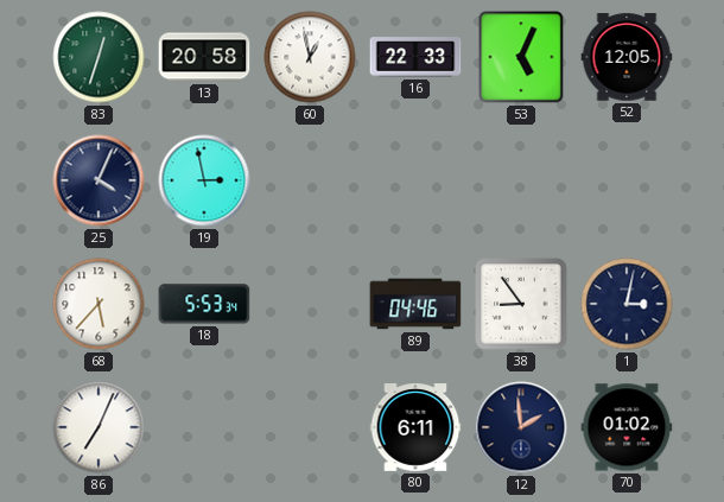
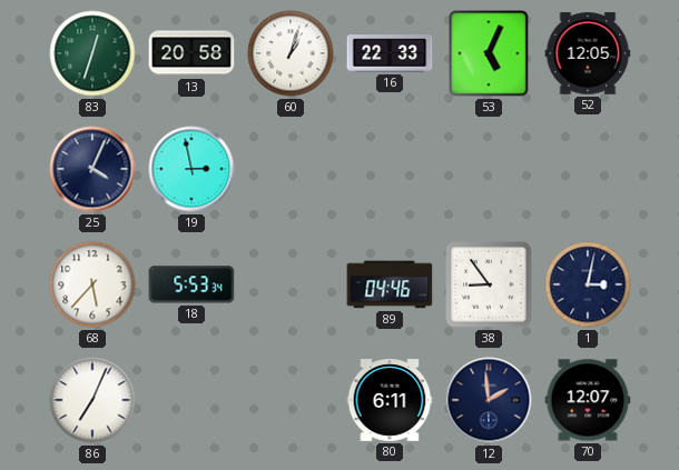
60: 12:58 -> 1:03 (291, 53)
70: 01:02 -> 12:07 (588, 400)
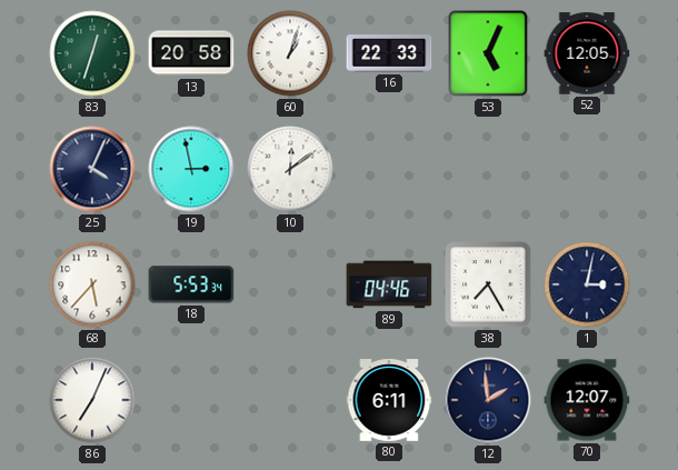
10: none -> 12:09 (290, 169)
38: 8:54 -> 7:25 (488, 284)
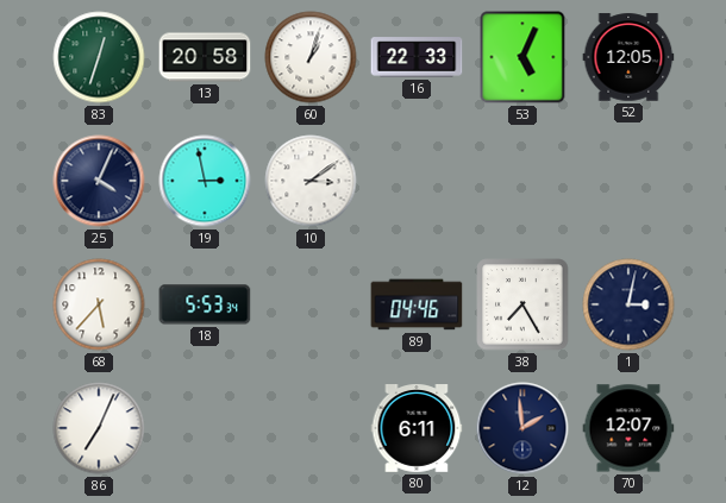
10: 12:09 -> 3:09 (311, 181)
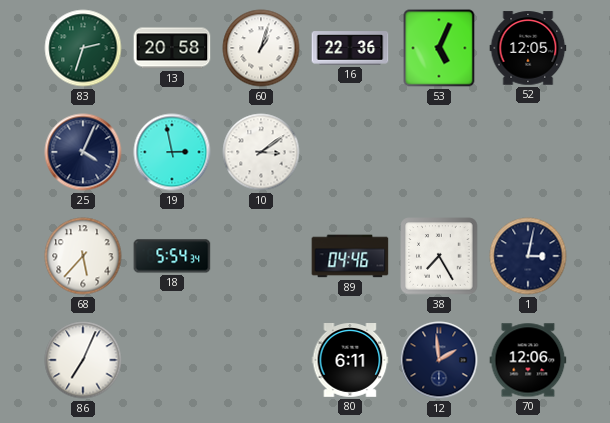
83: 12:33 -> 2:33 (83, 48)
16: 22:33 -> 22:36 (350, 48)
18: 5:53 -> 5:54 (172, 256)
70: 12:07 -> 12:06 (528, 360)
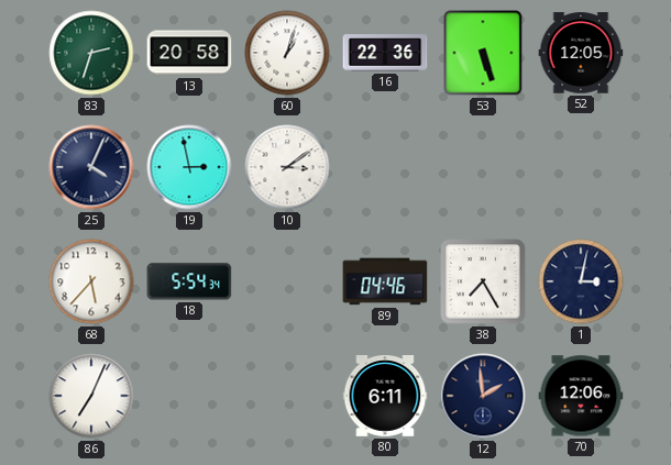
53: 5:04 -> 5:27 (483, 53)
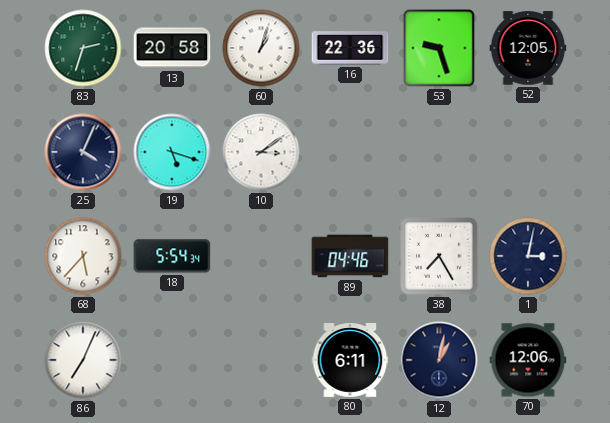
53: 5:27 -> 9:27 (439, 48)
19: 2:58 -> 5:18 (172, 152)
12: 1:59 -> 1:02 (439, 360)
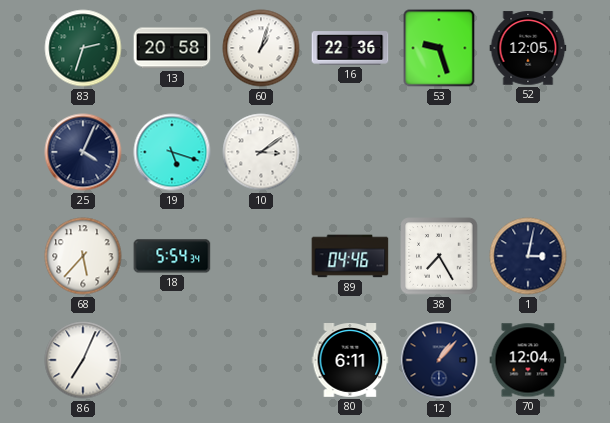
12: 1:02 -> 1:07 (439, 360)
70: 12:06 -> 12:04 (528, 360)
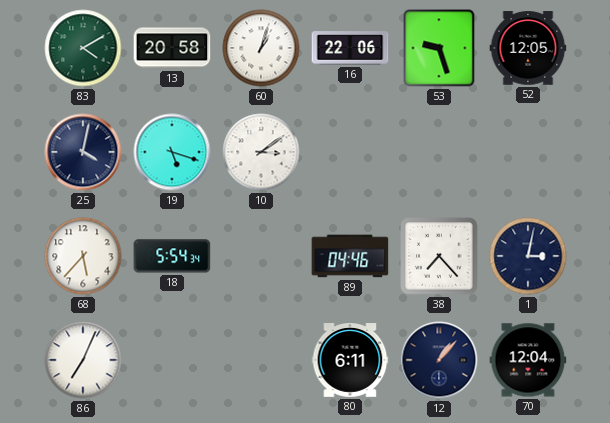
83: 2:33 -> 4:10 (83, 48)
16: 22:36 -> 22:06 (350, 48)
25: 4:04 -> 4:02 (83, 152)
38: 7:25 -> 7:23 (439, 256)
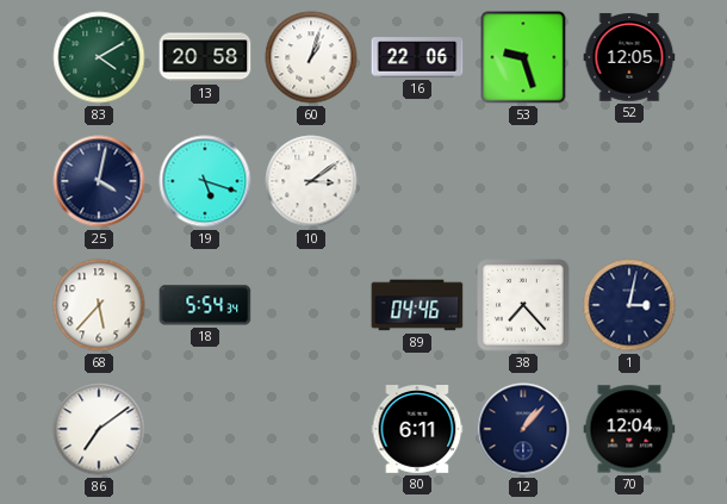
86: 7:04 -> 7:09 (99, 429)
